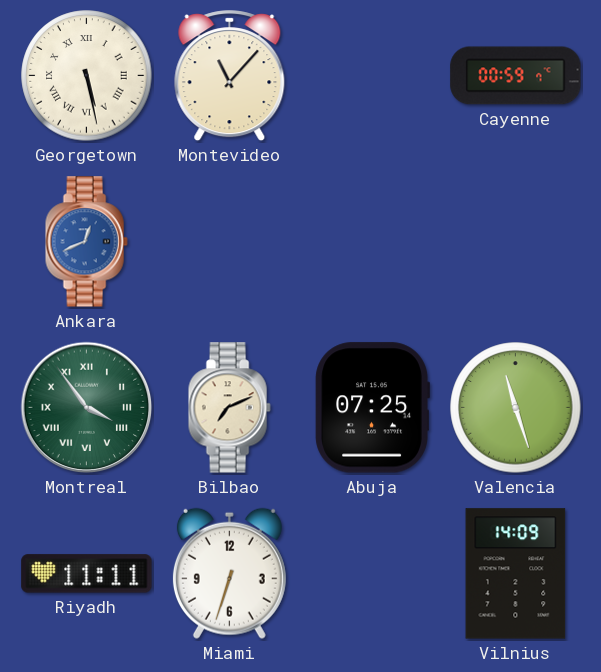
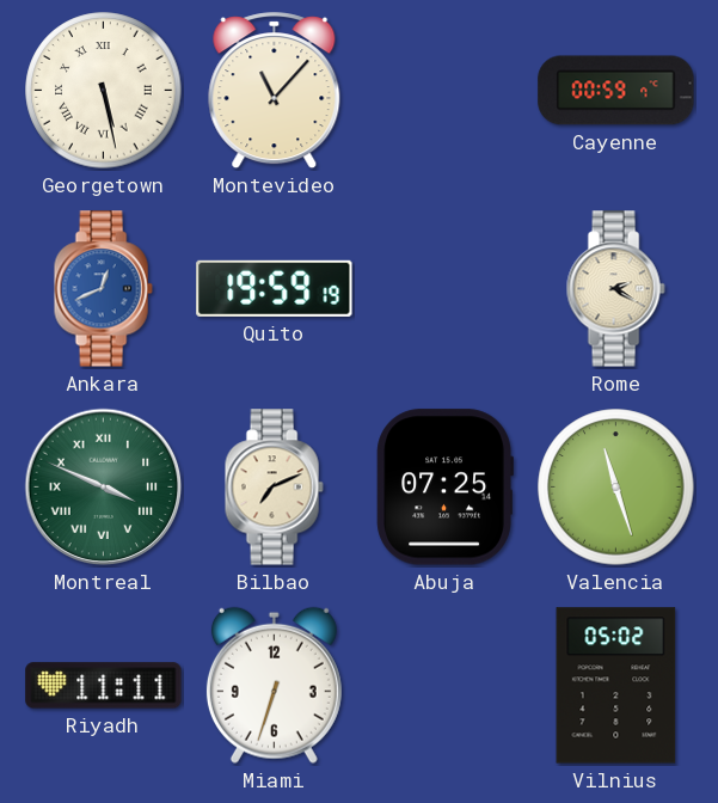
Quito: none -> 19:59 (275, 288)
Rome: none -> 2:20 (615, 289)
Montreal: 3:54 -> 3:49 (104, 488)
Vilnius: 14:09 -> 05:02 (616, 686)
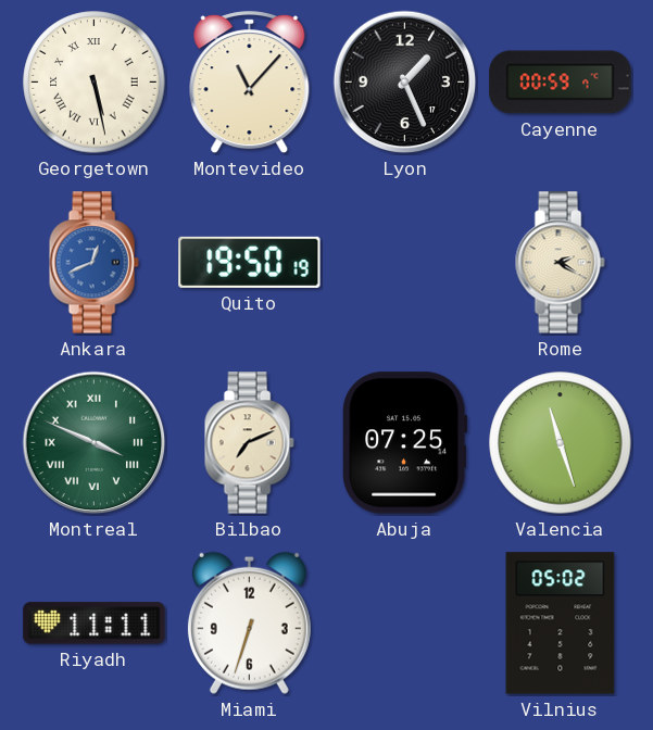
Lyon: none -> 1:26 (405, 83)
Quito: 19:59 -> 19:50 (250, 262)
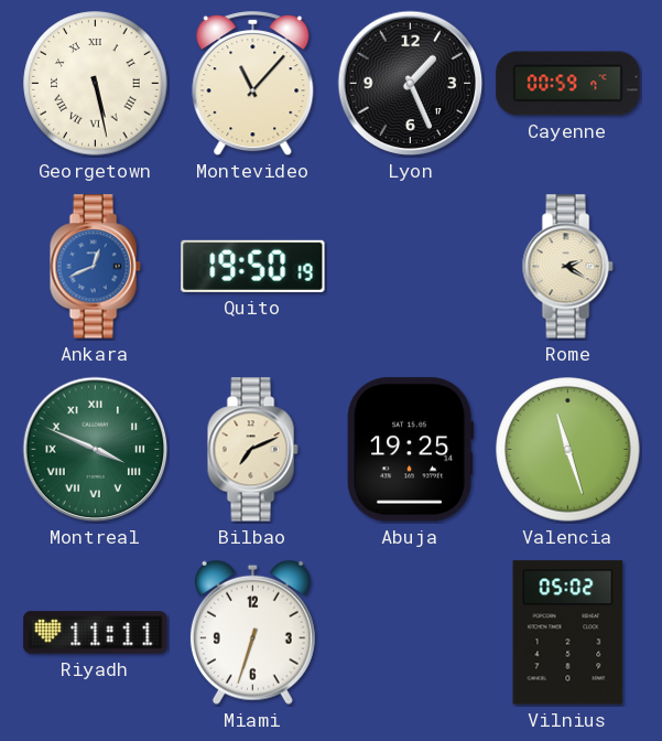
Abuja: 07:25 -> 19:25 (410, 450)
